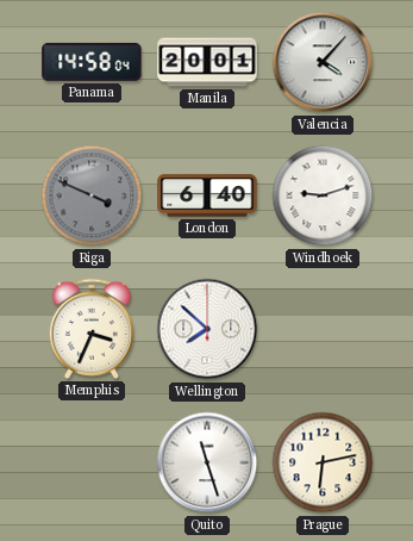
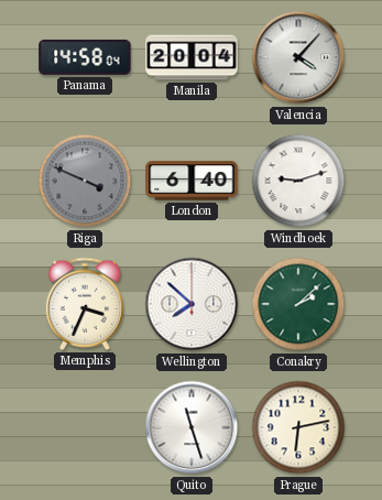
Manila: 20:01 -> 20:04 (192, 57)
Conakry: none -> 2:08 (298, 304)
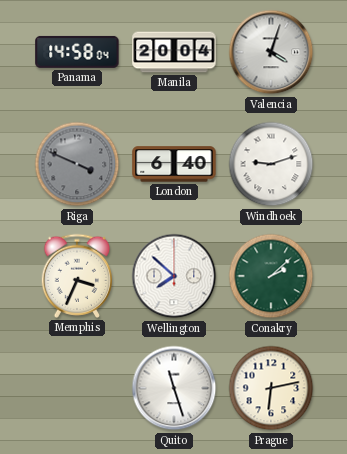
Valencia: 4:07 -> 4:03 (271, 52)
